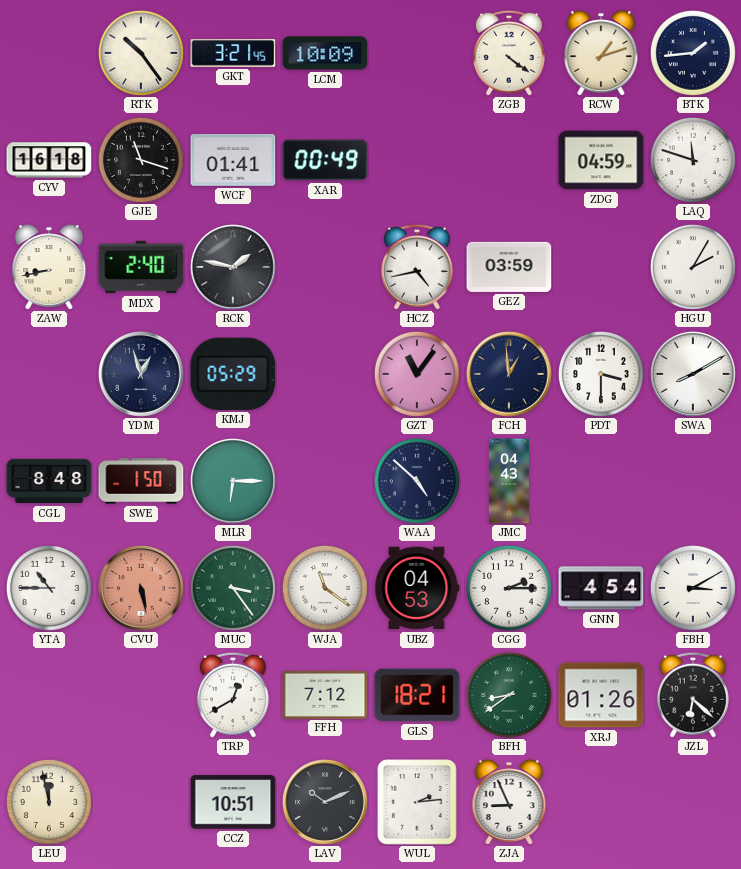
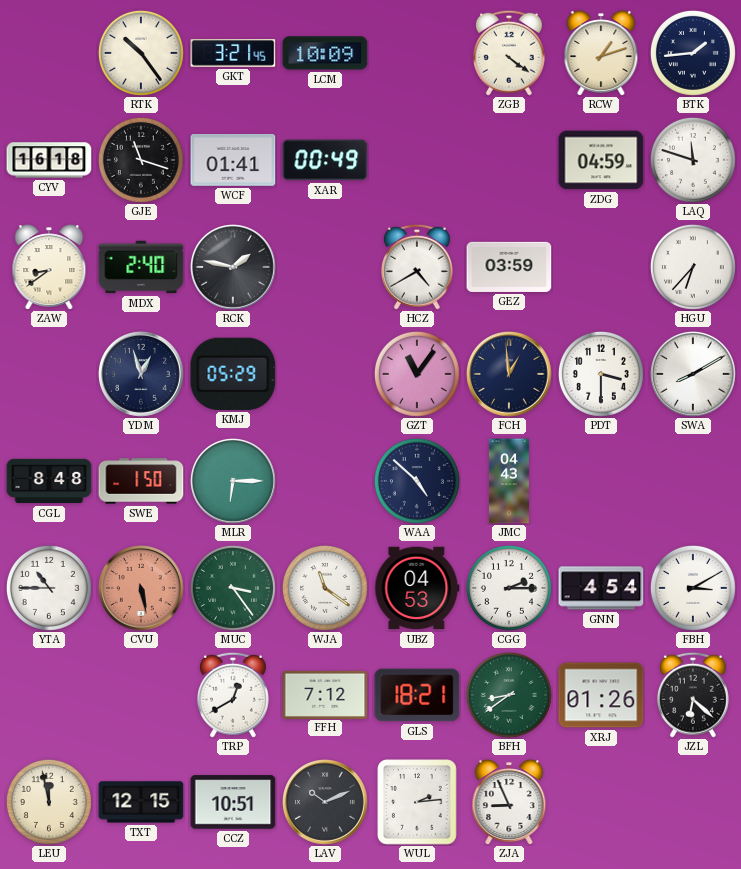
ZAW: 8:43 -> 8:39 (49, 267)
HCZ: 4:43 -> 4:40 (417, 267)
HGU: 2:05 -> 6:37 (693, 267)
TXT: none -> 12:15 (141, 802)
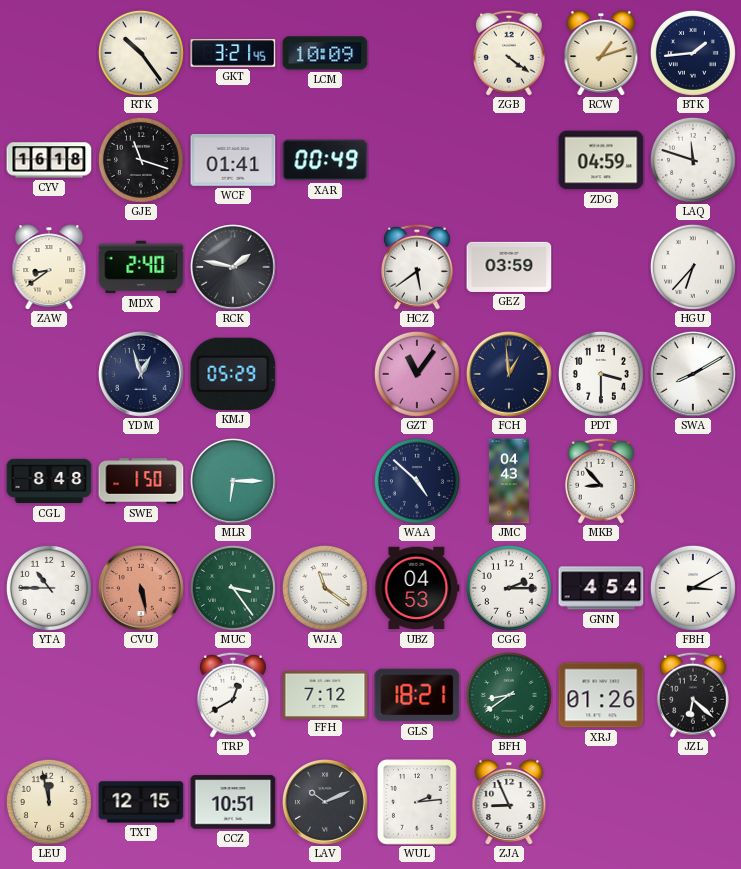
HCZ: 4:40 -> 5:39 (417, 267)
MKB: none -> 8:53 (601, 481)
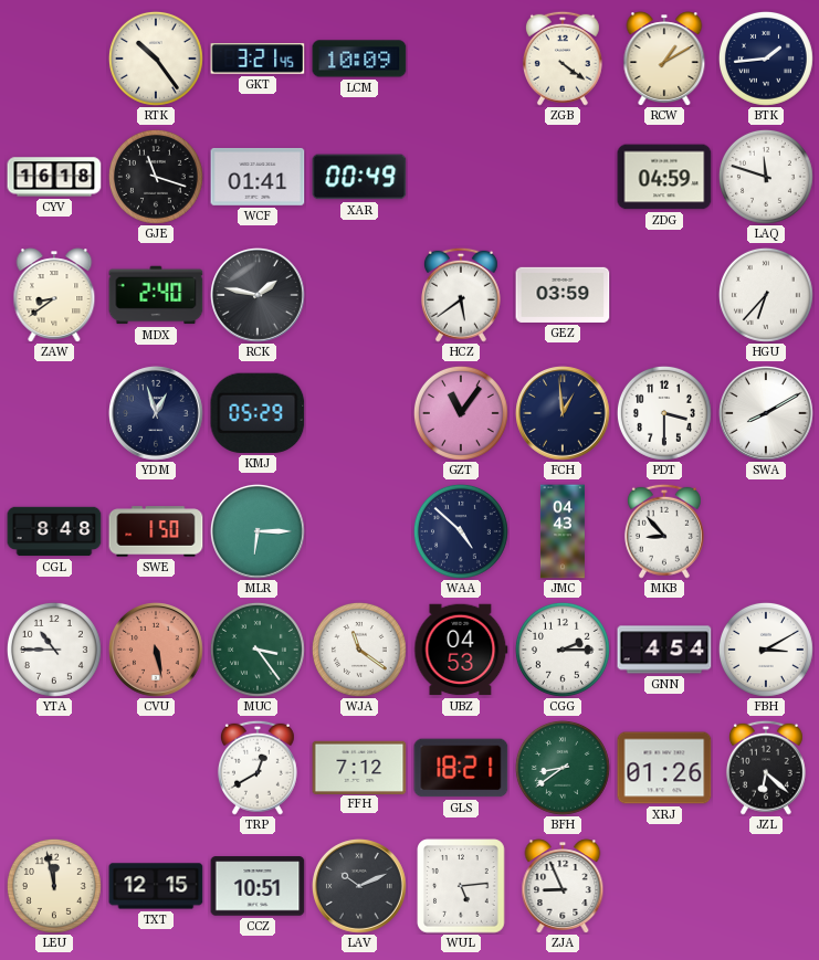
RCW: 1:12 -> 1:10 (664, 59)
WUL: 2:14 -> 5:14 (461, 886)
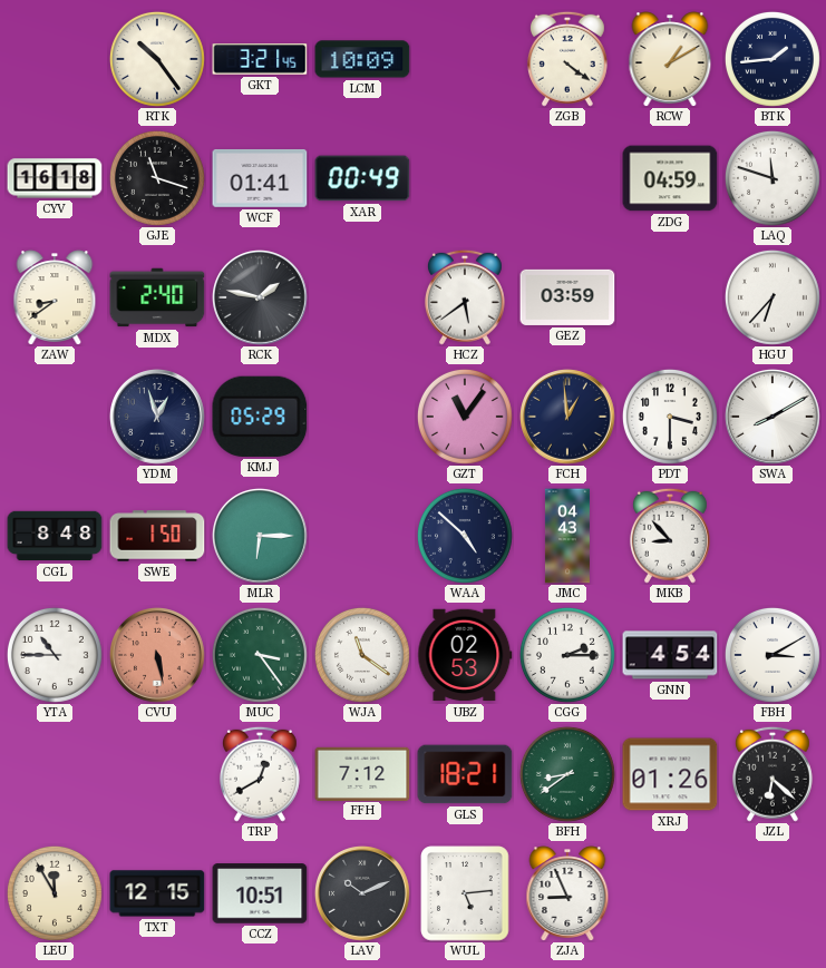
UBZ: 04:53 -> 02:53 (465, 655)
LEU: 11:58 -> 11:55 (55, 893)
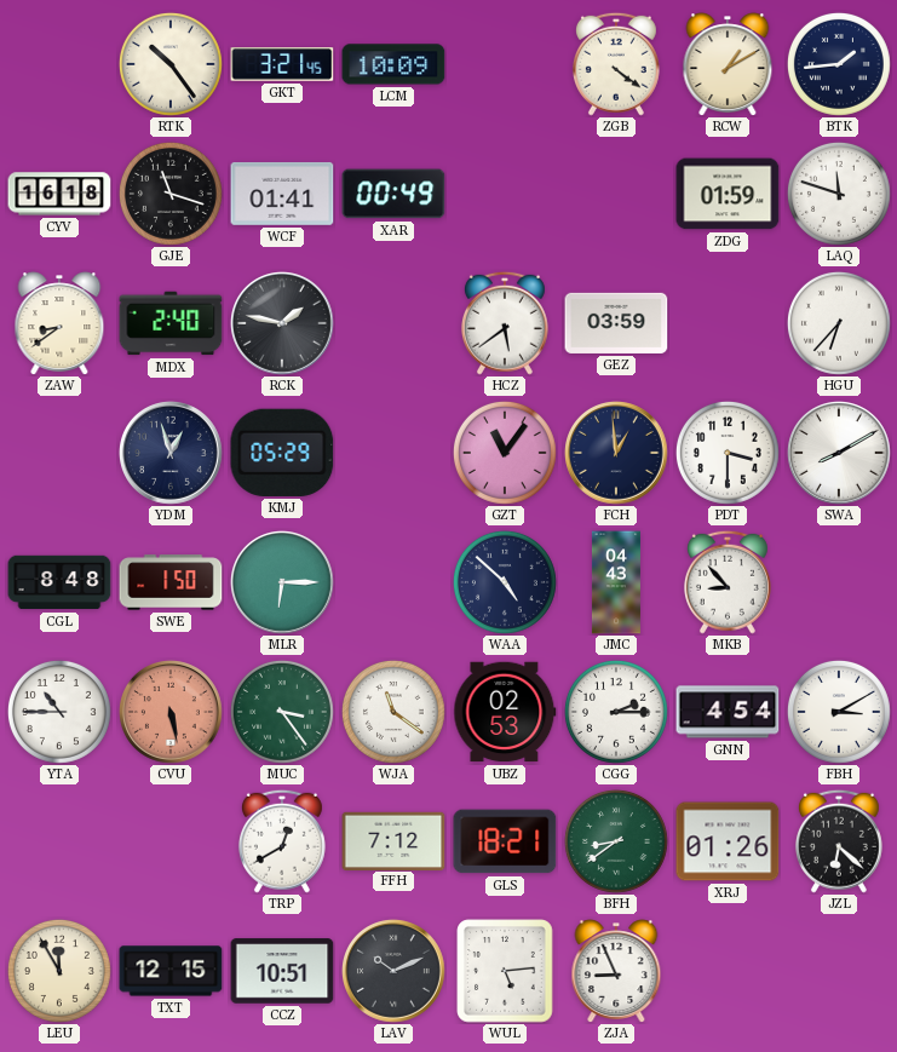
ZDG: 04:59 -> 01:59 (728, 194)
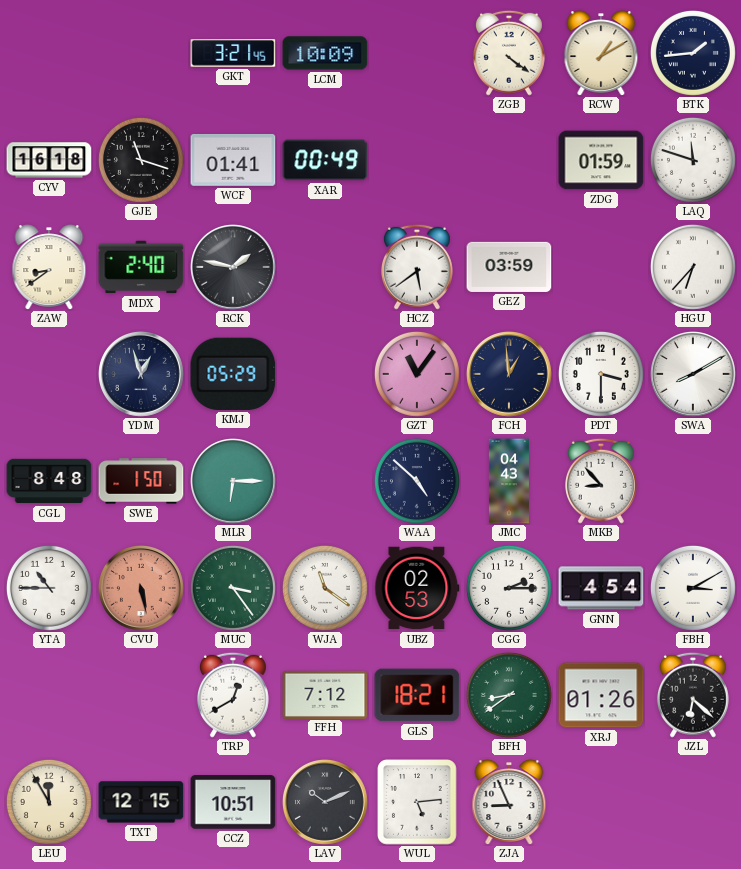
RTK: 10:24 -> none (171, 64)
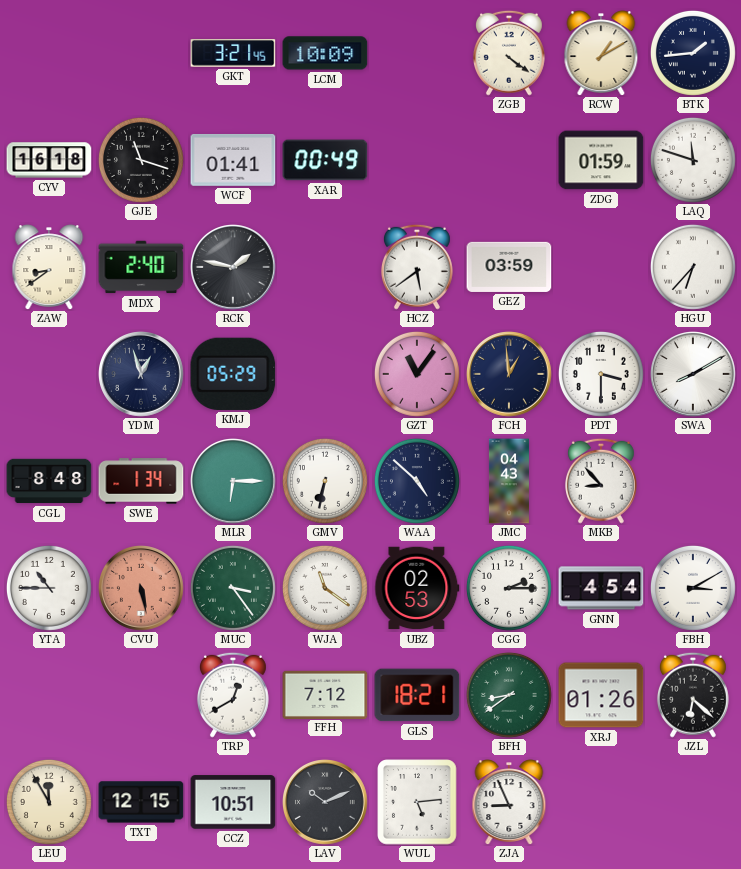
SWE: 1:50 -> 1:34 (141, 481)
GMV: none -> 6:32 (325, 481)
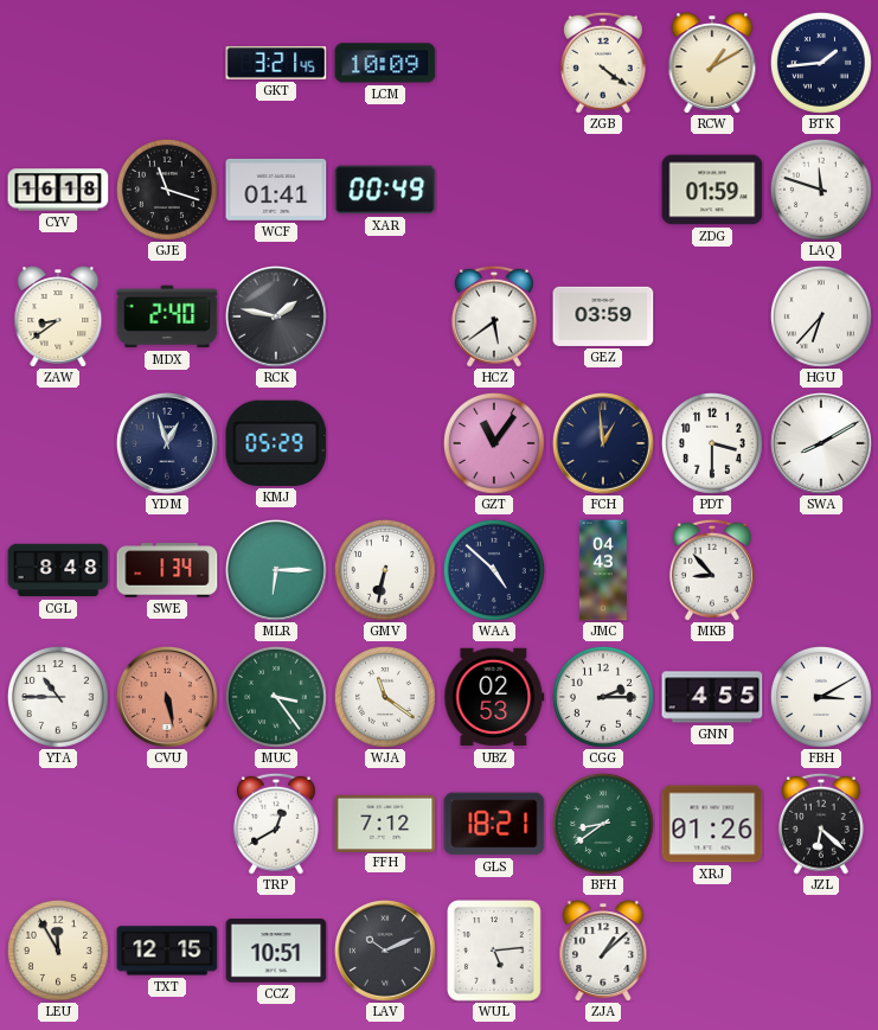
GNN: 4:54 -> 4:55 (712, 697)
ZJA: 8:56 -> 1:08 (603, 951)
